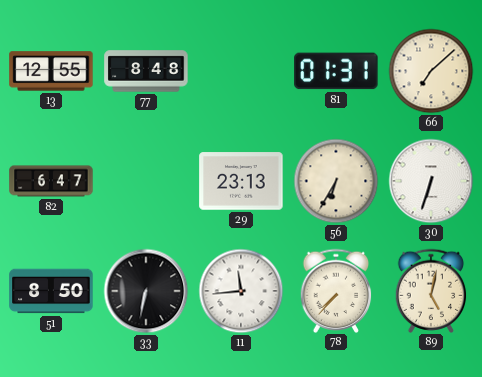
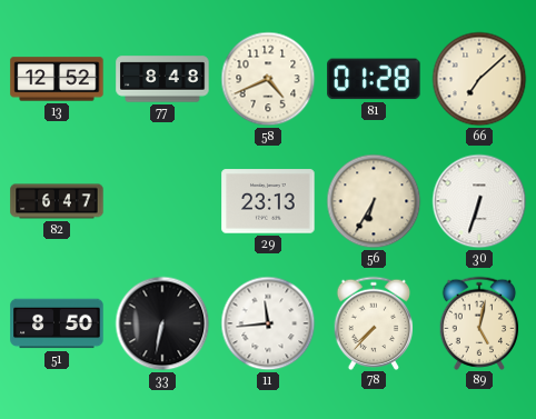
13: 12:55 -> 12:52 (57, 79)
58: none -> 4:41 (268, 79)
81: 01:31 -> 01:28 (374, 79)
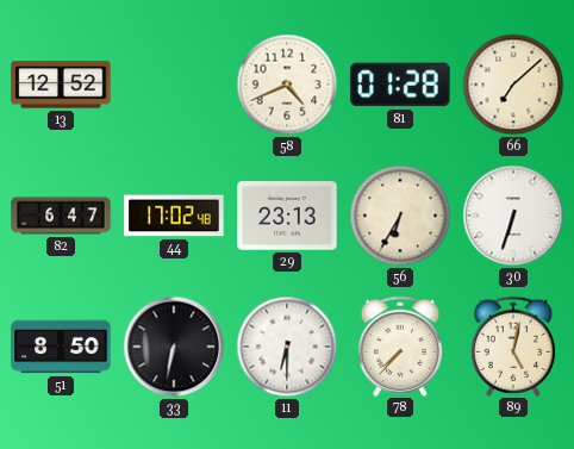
77: 8:48 -> none (162, 79)
44: none -> 17:02 (174, 216)
11: 11:44 -> 6:30 (287, 347)
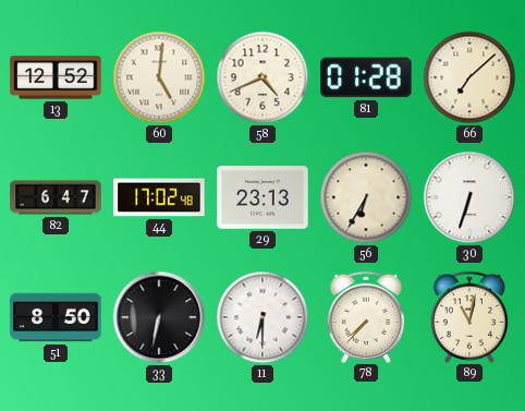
60: none -> 5:01 (159, 77)
89: 5:02 -> 11:02 (469, 316)
